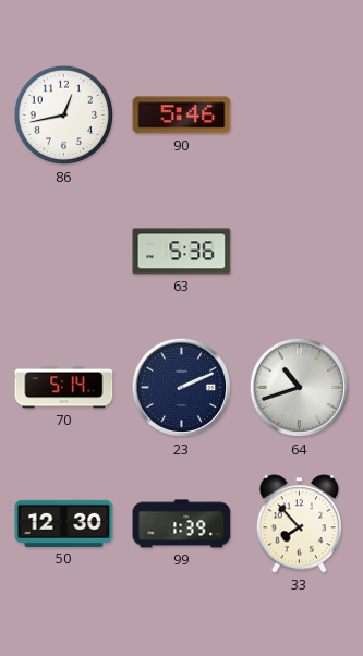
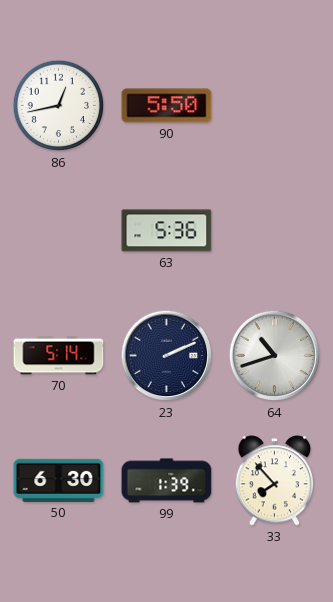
90: 5:46 -> 5:50 (167, 106)
50: 12:30 -> 6:30 (59, 480)
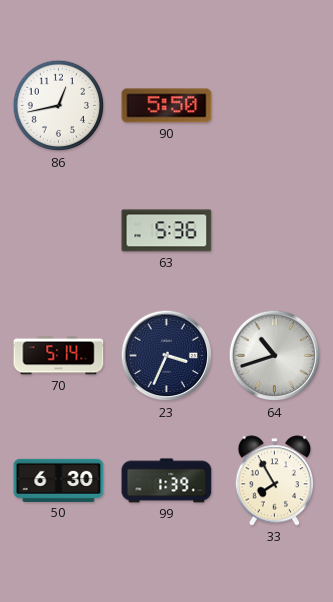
23: 2:11 -> 3:34 (167, 356)
33: 7:53 -> 7:55 (275, 481)
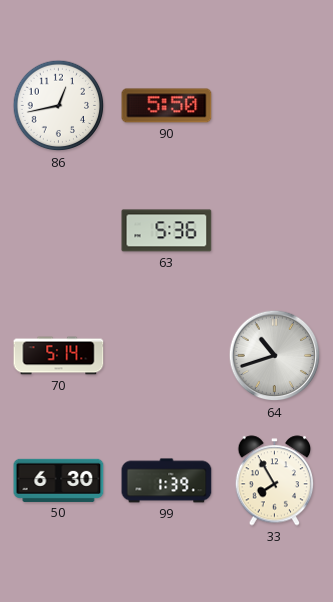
23: 3:34 -> none (167, 356)
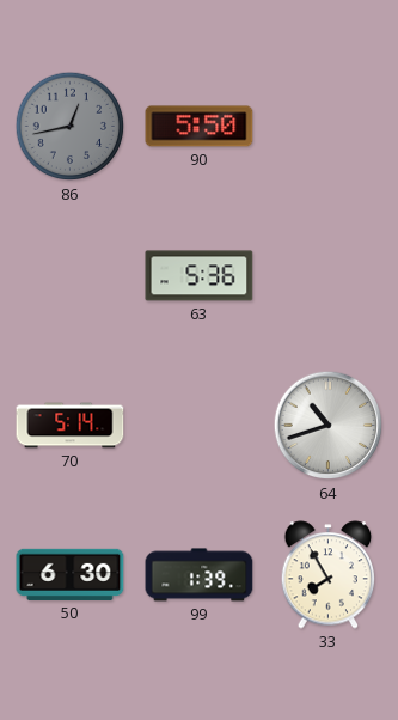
86 dial: white -> grey (71, 127)
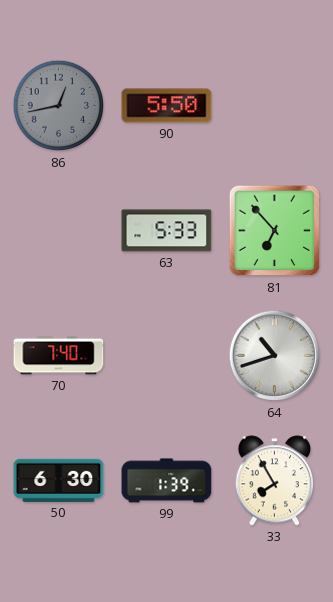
63: 5:36 -> 5:33 (167, 231)
81: none -> 6:53 (275, 231)
70: 5:14 -> 7:40 (59, 356)
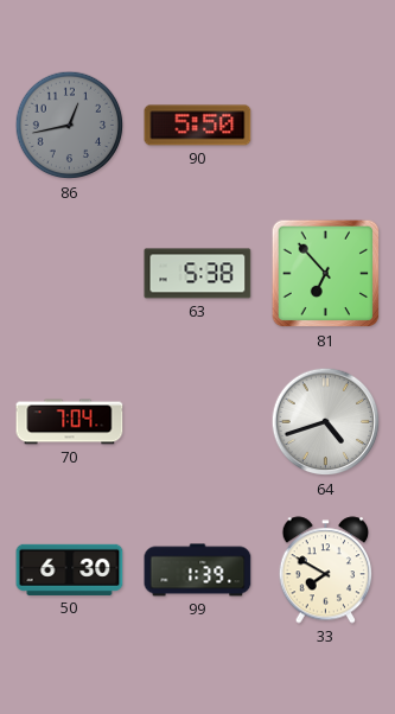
63: 5:33 -> 5:38 (198, 274)
70: 7:40 -> 7:04 (70, 422)
64: 10:42 -> 4:42 (326, 422)
33: 7:55 -> 7:50 (326, 570)
